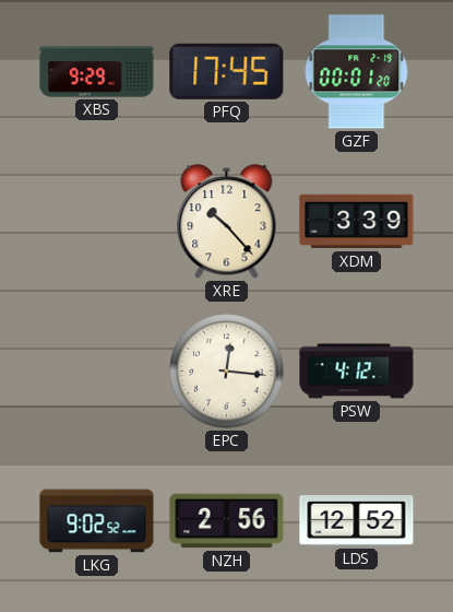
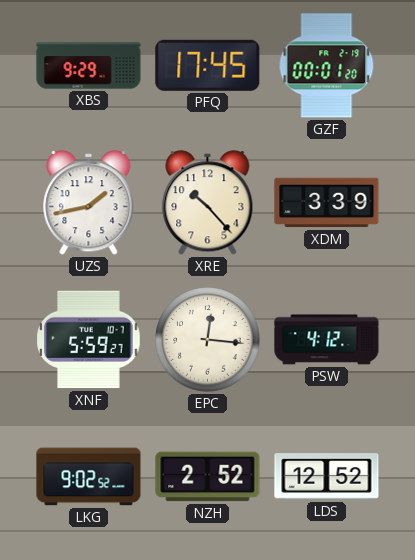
UZS: none -> 1:43 (89, 203)
XNF: none -> 5:59 (89, 340)
NZH: 2:56 -> 2:52 (208, 477)
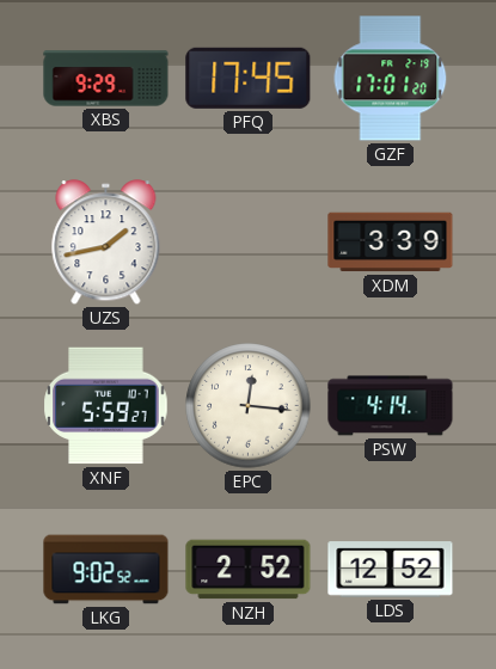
GZF: 00:01 -> 17:01 (391, 79)
XRE: 10:23 -> none (208, 203)
PSW: 4:12 -> 4:14 (391, 406)
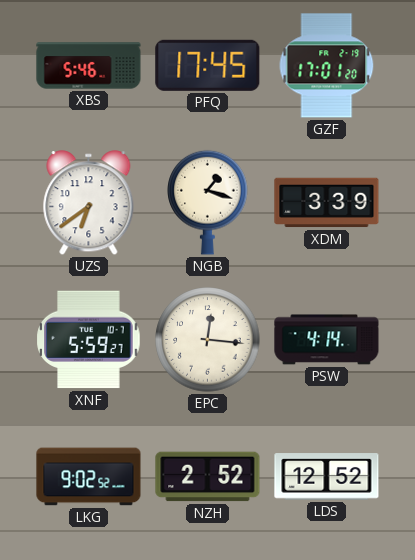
XBS: 9:29 -> 5:46 (89, 66)
UZS: 1:43 -> 6:39 (89, 203)
NGB: none -> 1:18 (208, 202)
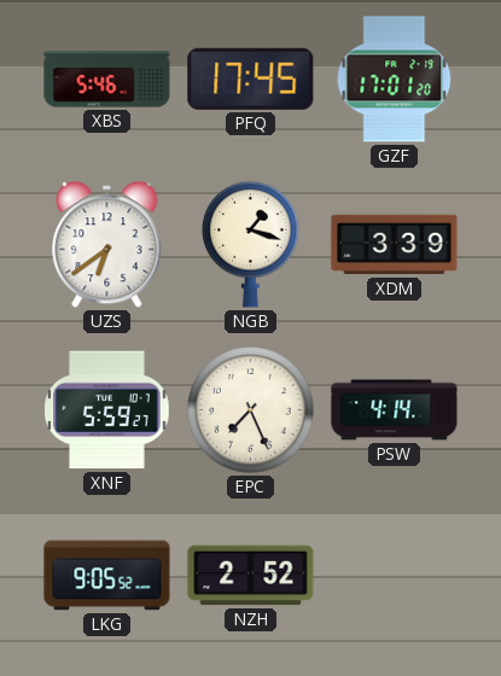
EPC: 12:16 -> 7:26 (251, 410)
LKG: 9:02 -> 9:05 (107, 576)
LDS: 12:52 -> none (327, 477)
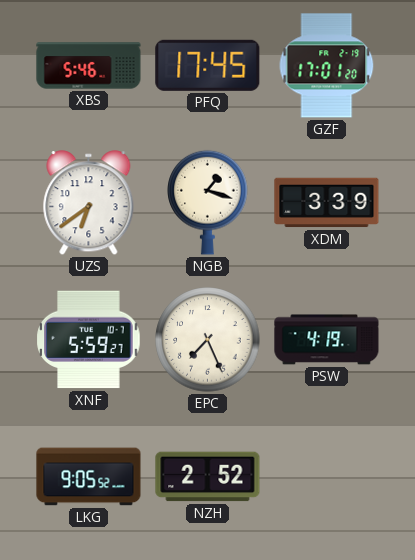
PSW: 4:14 -> 4:19 (327, 340)
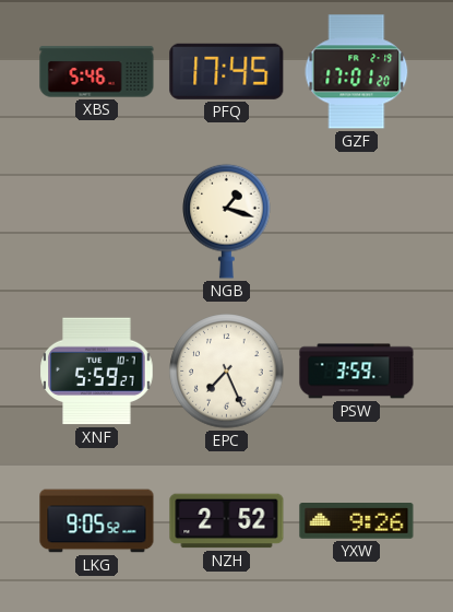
UZS: 6:39 -> none (89, 203)
XDM: 3:39 -> none (327, 203)
PSW: 4:19 -> 3:59 (357, 372)
YXW: none -> 9:26 (357, 521)
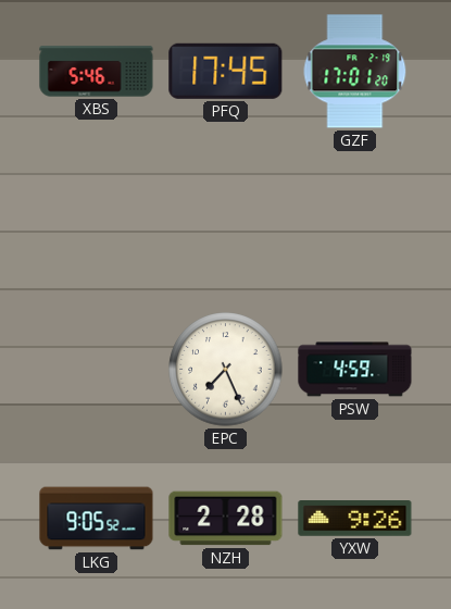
NGB: 1:18 -> none (227, 221)
XNF: 5:59 -> none (97, 372)
PSW: 3:59 -> 4:59 (355, 370)
NZH: 2:52 -> 2:28 (226, 519)
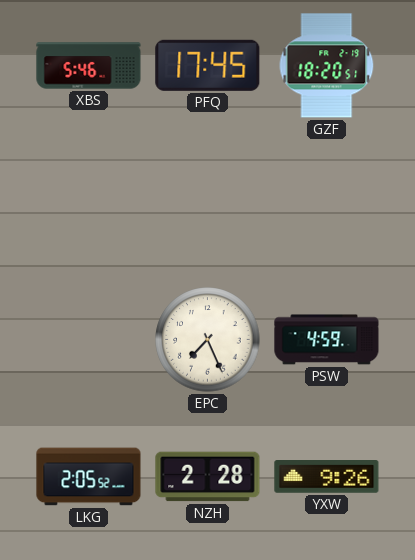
GZF: 17:01 -> 18:20 (327, 66)
LKG: 9:05 -> 2:05 (89, 477)
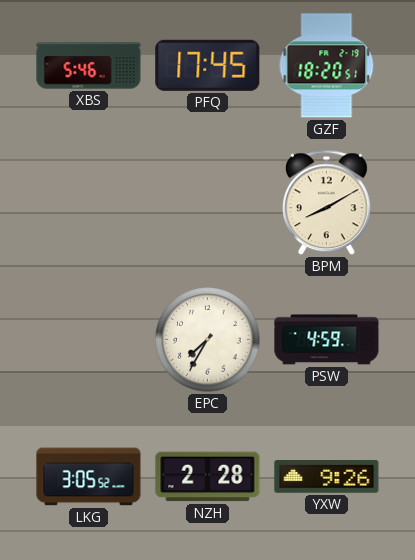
BPM: none -> 8:10 (327, 203)
EPC: 7:26 -> 7:35 (208, 340)
LKG: 2:05 -> 3:05 (89, 477)
